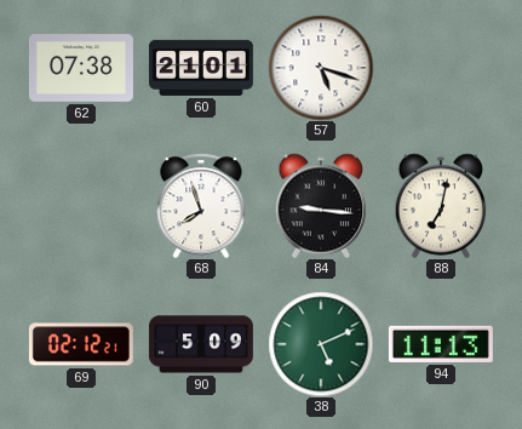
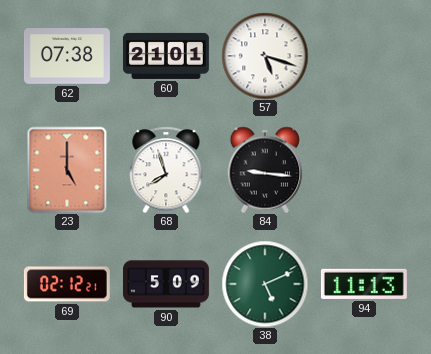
23: none -> 5:00 (67, 170)
88: 7:02 -> none (441, 206)
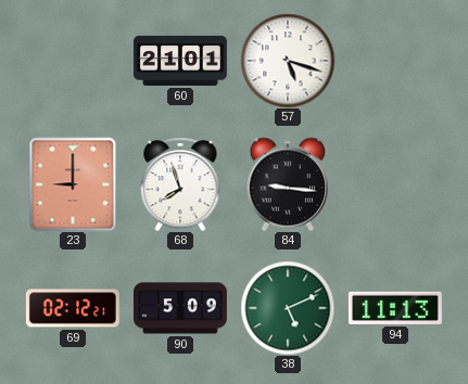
62: 07:38 -> none (67, 56)
23: 5:00 -> 9:00 (73, 184)
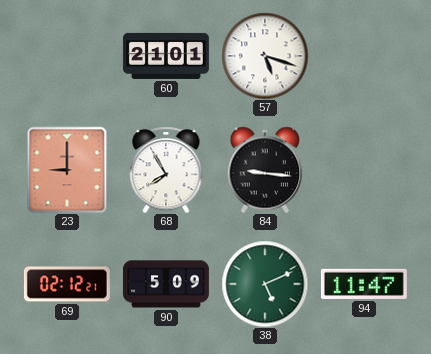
68: 7:57 -> 7:55 (166, 170)
94: 11:13 -> 11:47 (364, 284)
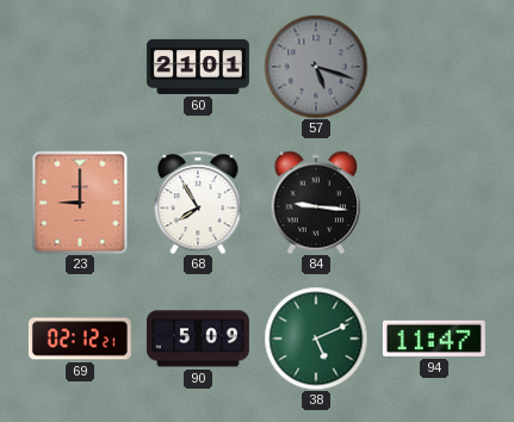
57 dial: white -> grey (316, 67)
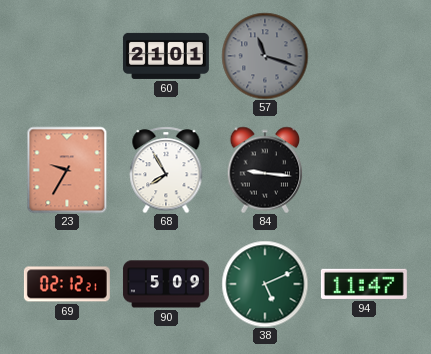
57: 5:18 -> 11:18 (265, 56)
23: 9:00 -> 9:35 (67, 170)
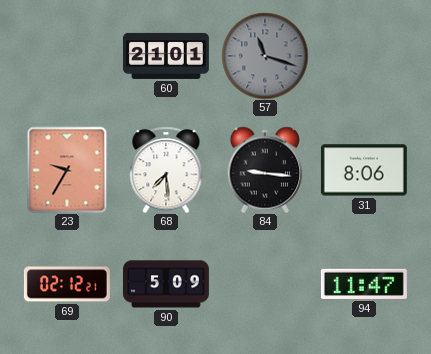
68: 7:55 -> 7:29 (166, 170)
31: none -> 8:06 (364, 170)
38: 5:11 -> none (265, 284)
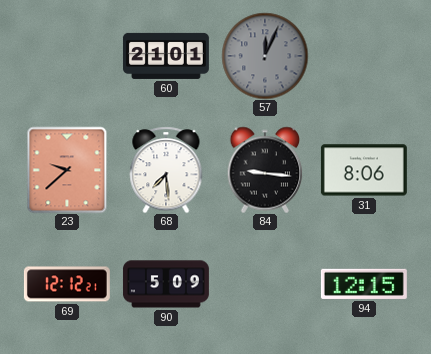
57: 11:18 -> 12:04 (265, 56)
23: 9:35 -> 9:38 (67, 170)
69: 02:12 -> 12:12 (67, 284)
94: 11:47 -> 12:15 (364, 284)
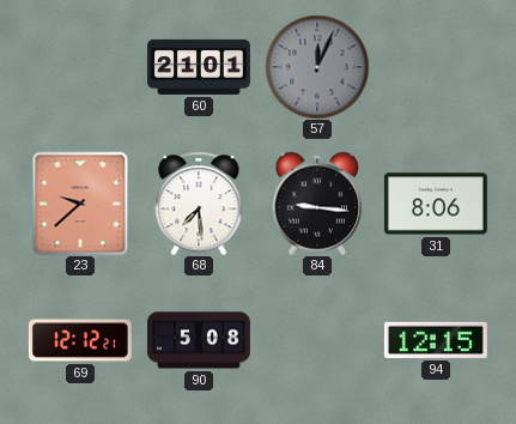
90: 5:09 -> 5:08 (199, 340)
